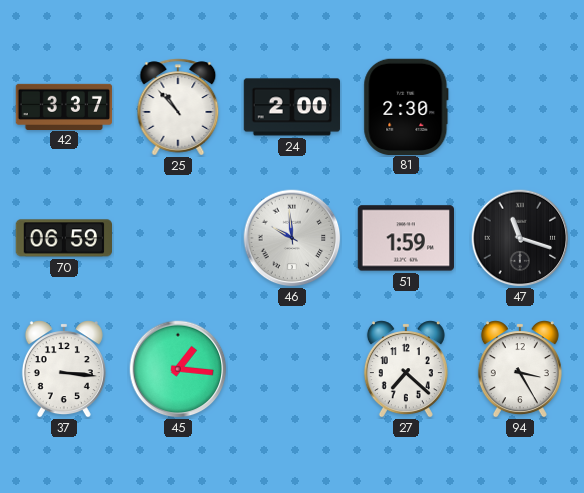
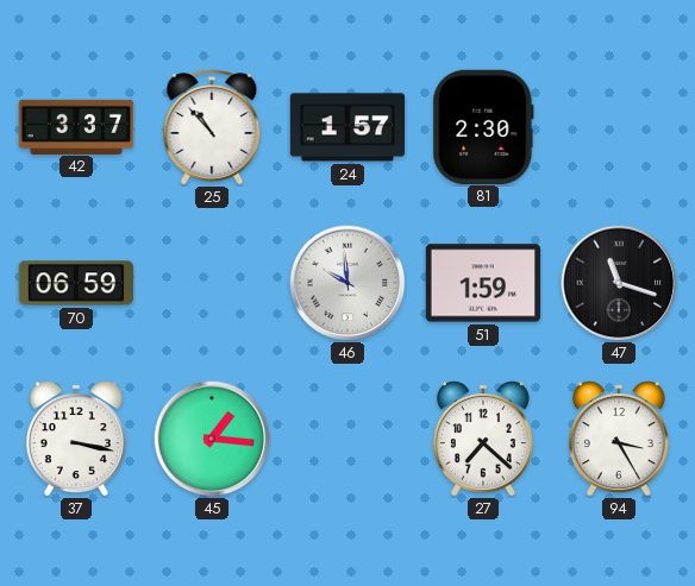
24: 2:00 -> 1:57 (347, 127)
37: 3:16 -> 3:17 (76, 439)
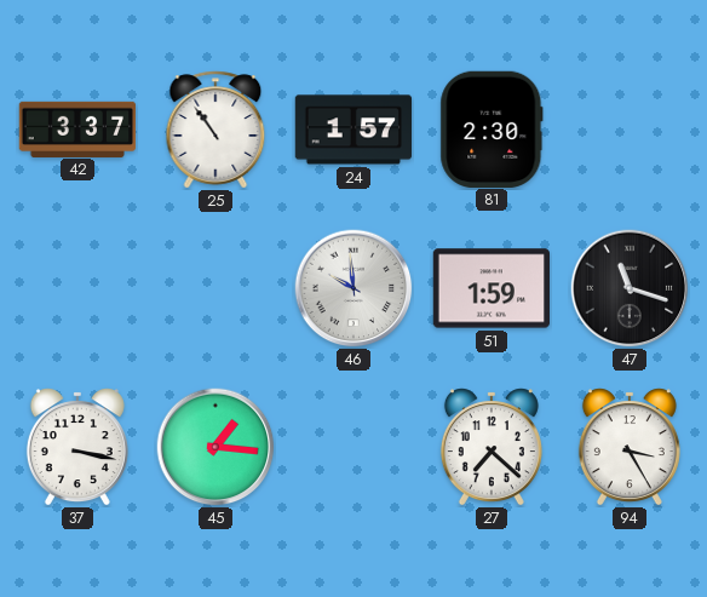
25: 10:53 -> 10:54 (215, 130)
70: 06:59 -> none (75, 283)
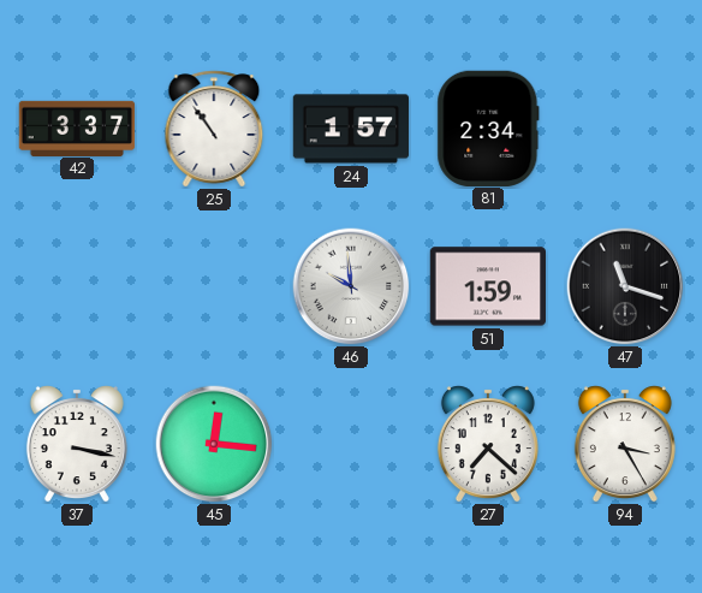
81: 2:30 -> 2:34 (488, 128)
45: 1:16 -> 12:16 (214, 444)
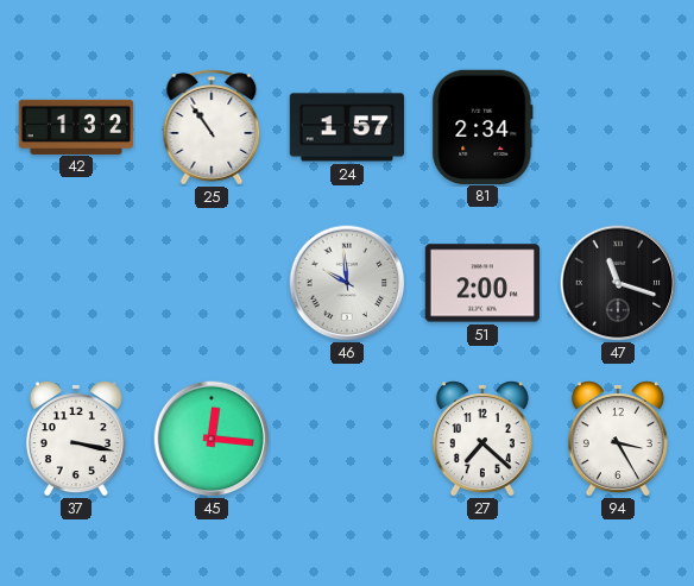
42: 3:37 -> 1:32 (76, 126)
51: 1:59 -> 2:00 (481, 283)
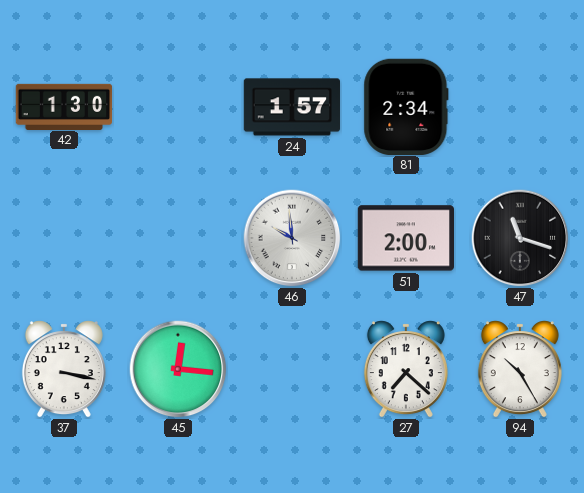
42: 1:32 -> 1:30 (64, 106)
25: 10:54 -> none (212, 127)
94: 3:25 -> 10:25 (520, 369)
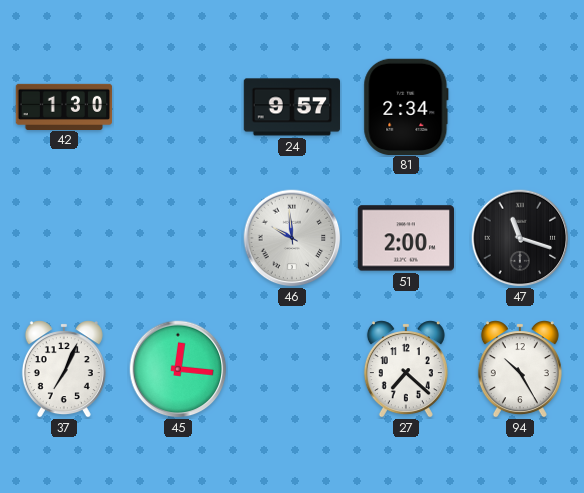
24: 1:57 -> 9:57 (292, 107)
37: 3:17 -> 7:04 (64, 369)
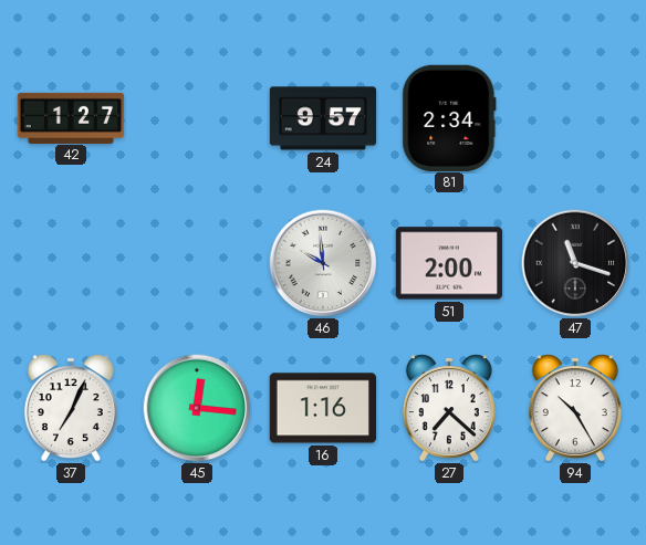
42: 1:30 -> 1:27 (71, 117)
16: none -> 1:16 (322, 408)
